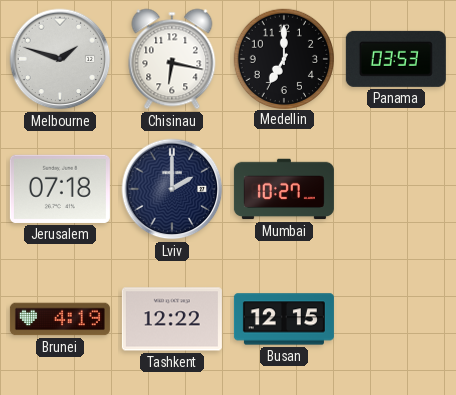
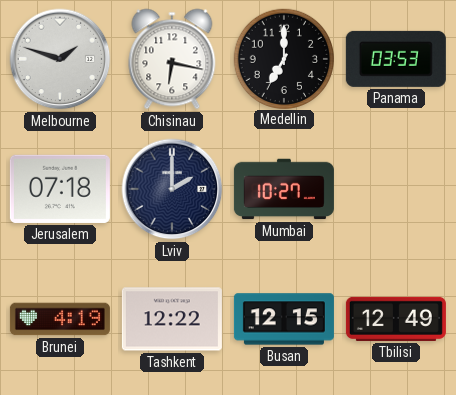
Tbilisi: none -> 12:49 (396, 319)
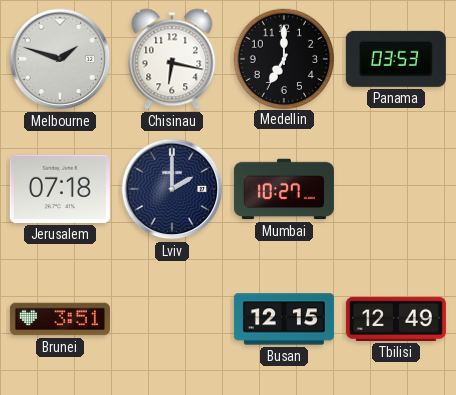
Brunei: 4:19 -> 3:51 (60, 319)
Tashkent: 12:22 -> none (172, 319)
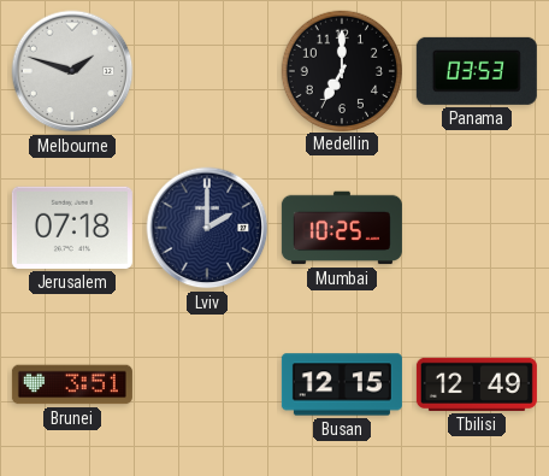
Chisinau: 6:17 -> none (172, 59)
Mumbai: 10:27 -> 10:25 (342, 228)
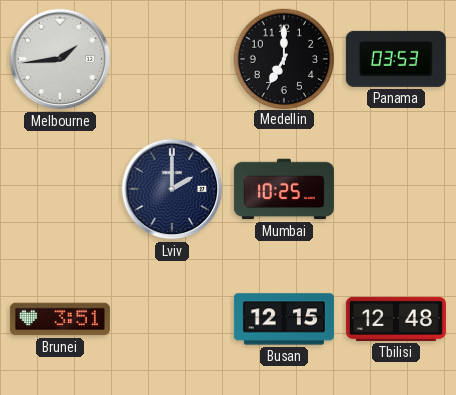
Melbourne: 1:48 -> 1:44 (60, 59)
Jerusalem: 07:18 -> none (72, 228)
Tbilisi: 12:49 -> 12:48 (396, 319)
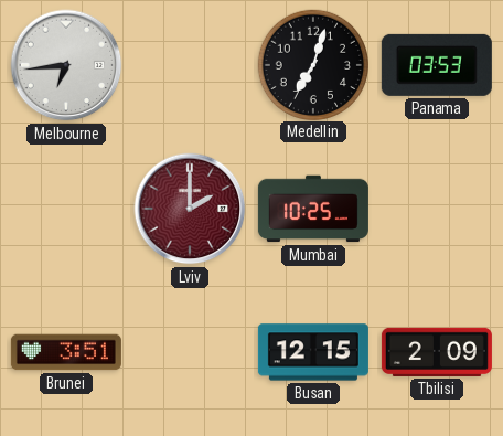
Melbourne: 1:44 -> 6:44 (66, 65)
Medellin: 7:00 -> 7:03 (312, 64)
Lviv dial: navy -> burgundy (190, 209)
Tbilisi: 12:48 -> 2:09 (437, 352)
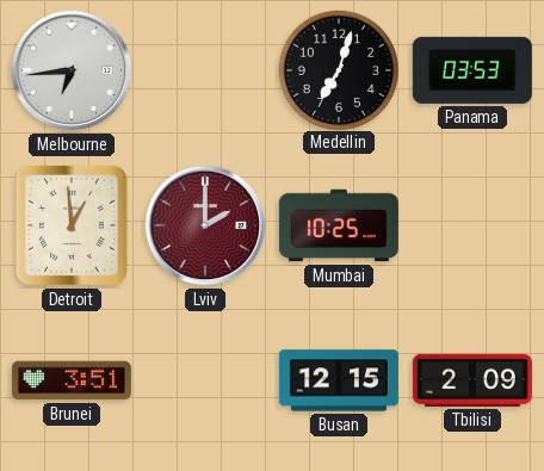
Detroit: none -> 12:59 (72, 225)
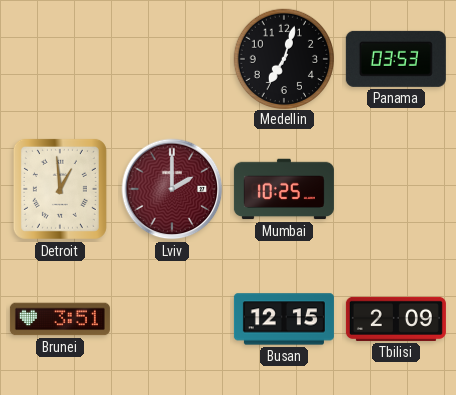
Melbourne: 6:44 -> none (72, 70)
